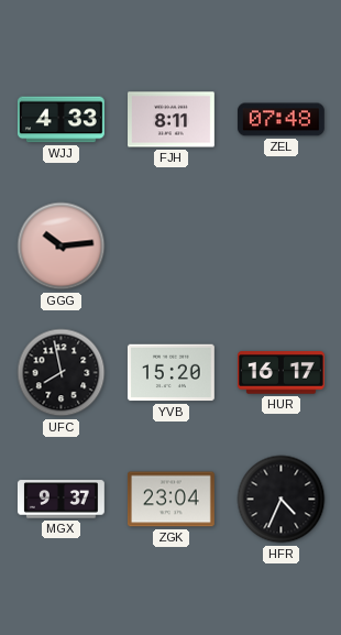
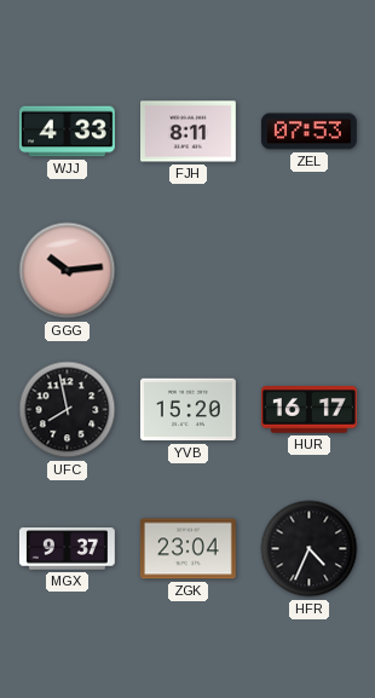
ZEL: 07:48 -> 07:53 (308, 132)
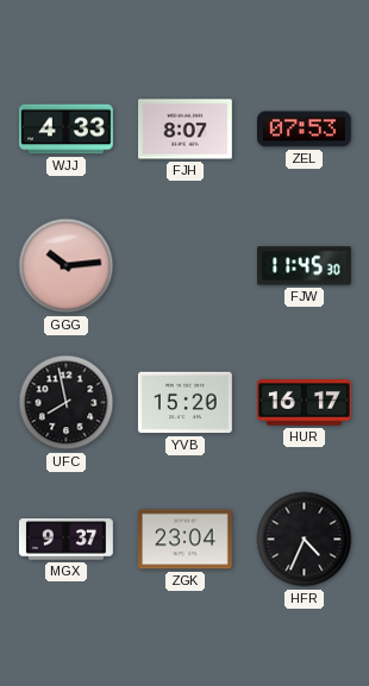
FJH: 8:11 -> 8:07 (186, 130)
FJW: none -> 11:45 (305, 266)
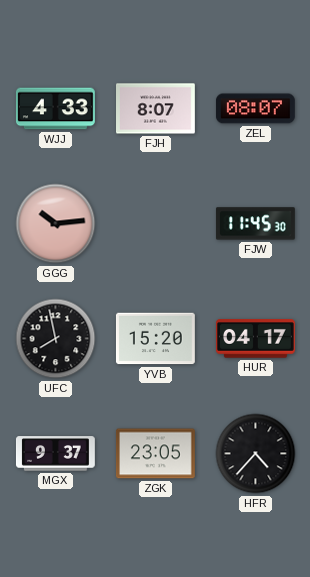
ZEL: 07:53 -> 08:07 (255, 109)
HUR: 16:17 -> 04:17 (255, 339)
ZGK: 23:04 -> 23:05 (155, 454)
HFR: 4:34 -> 4:37 (256, 454)
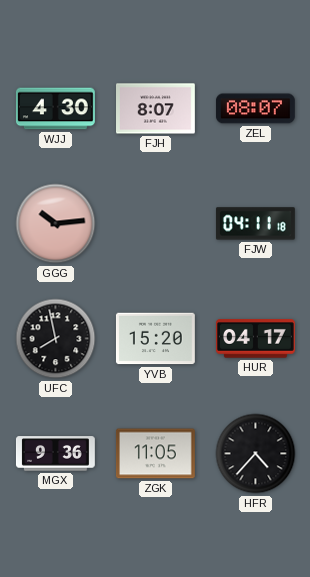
WJJ: 4:33 -> 4:30 (56, 109)
FJW: 11:45 -> 04:11 (256, 224)
MGX: 9:37 -> 9:36 (56, 454)
ZGK: 23:05 -> 11:05 (155, 454)
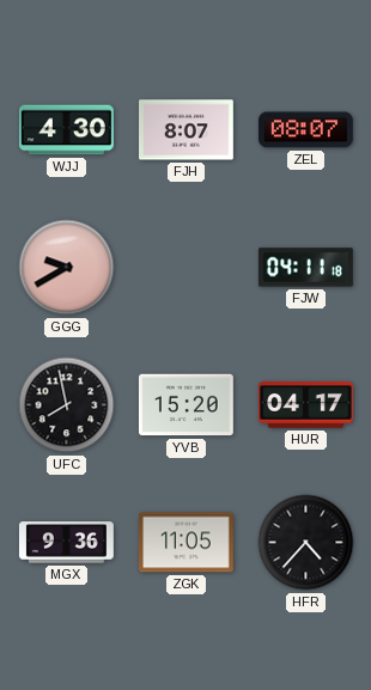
GGG: 10:14 -> 9:40 (67, 268)
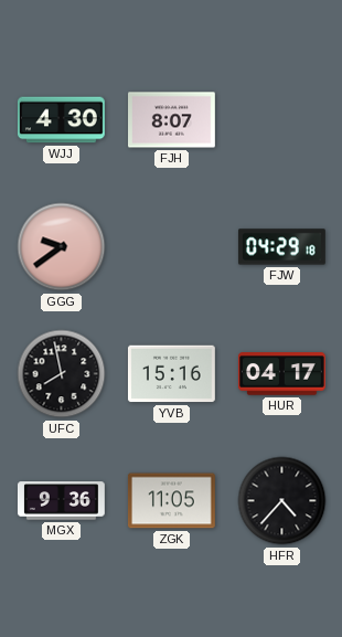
ZEL: 08:07 -> none (305, 130)
GGG: 9:40 -> 9:39 (62, 247)
FJW: 04:11 -> 04:29 (282, 247)
YVB: 15:20 -> 15:16 (171, 374)
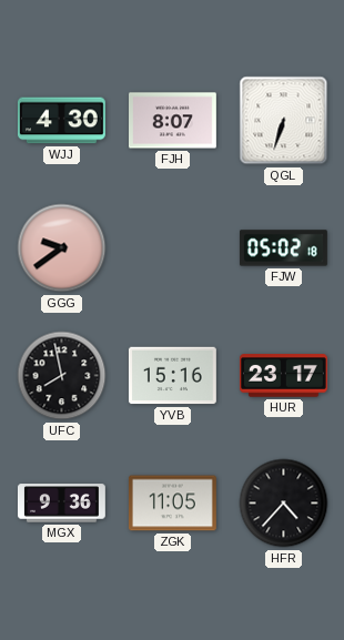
QGL: none -> 6:33 (284, 121)
FJW: 04:29 -> 05:02 (284, 248)
HUR: 04:17 -> 23:17 (283, 376)
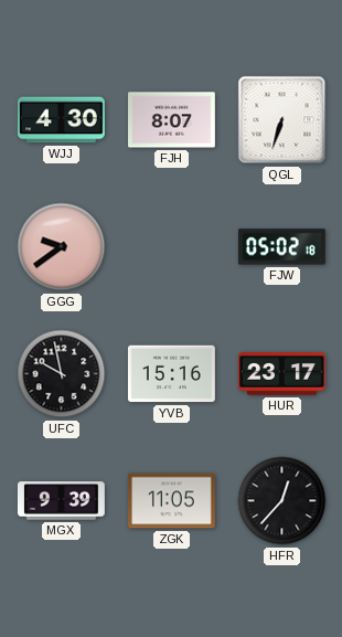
UFC: 7:58 -> 9:58 (62, 374)
MGX: 9:36 -> 9:39 (62, 501)
HFR: 4:37 -> 12:37 (282, 501)
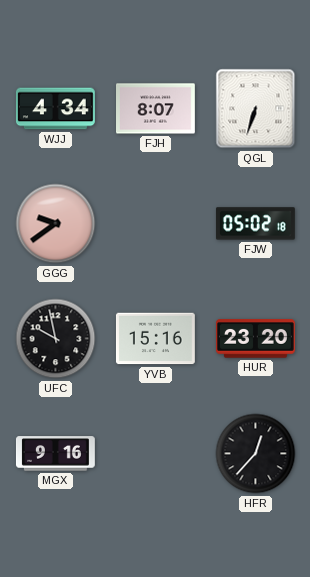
WJJ: 4:30 -> 4:34 (56, 109)
HUR: 23:17 -> 23:20 (255, 339)
MGX: 9:39 -> 9:16 (56, 454)
ZGK: 11:05 -> none (171, 501)
